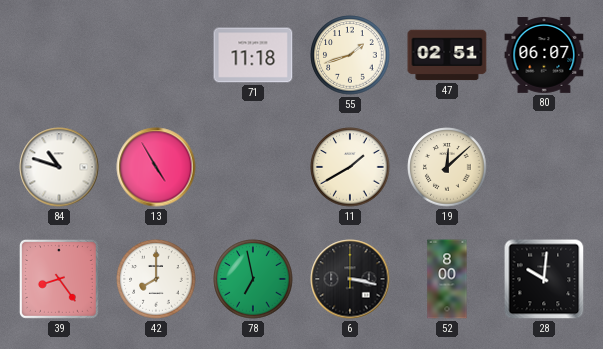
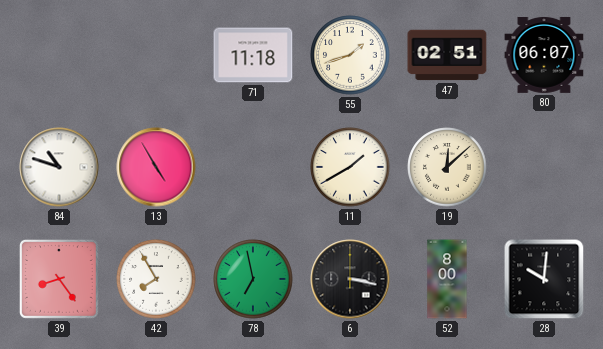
42: 8:00 -> 7:55 (156, 279)
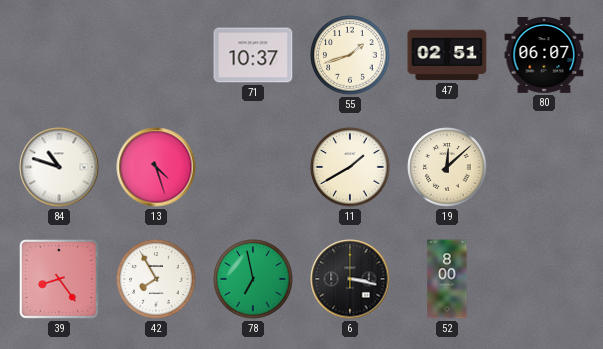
71: 11:18 -> 10:37 (253, 55)
13: 4:55 -> 4:27 (156, 167)
28: 10:01 -> none (544, 279)
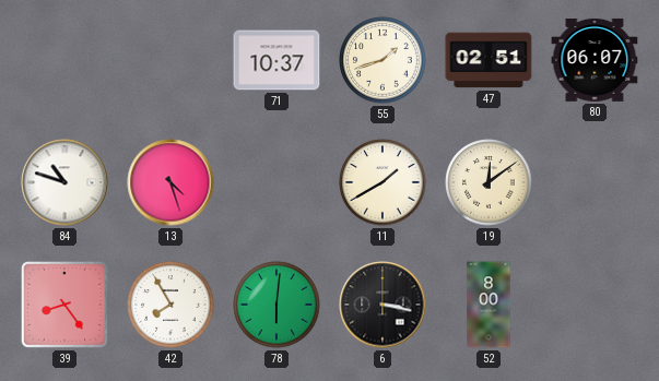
19: 12:08 -> 12:09 (489, 182)
78: 6:58 -> 6:01 (276, 305)
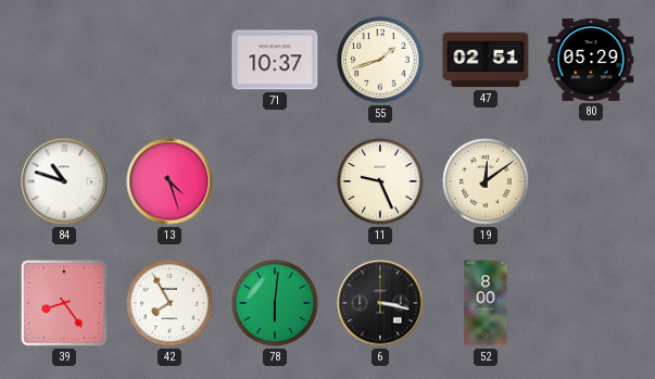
80: 06:07 -> 05:29 (591, 60)
11: 1:40 -> 9:26 (380, 181)
